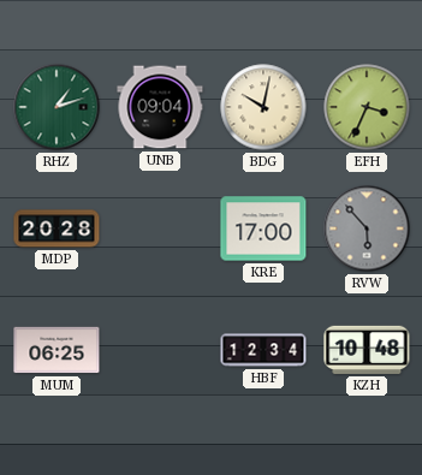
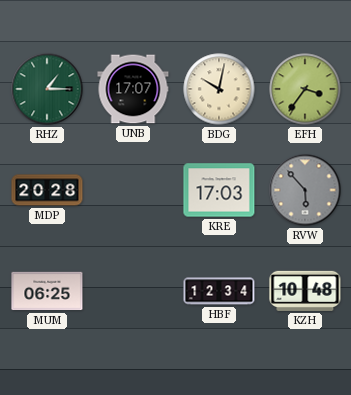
RHZ: 1:12 -> 1:15 (47, 89)
UNB: 09:04 -> 17:07 (133, 89)
EFH: 3:34 -> 3:36 (305, 89)
KRE: 17:00 -> 17:03 (219, 190)
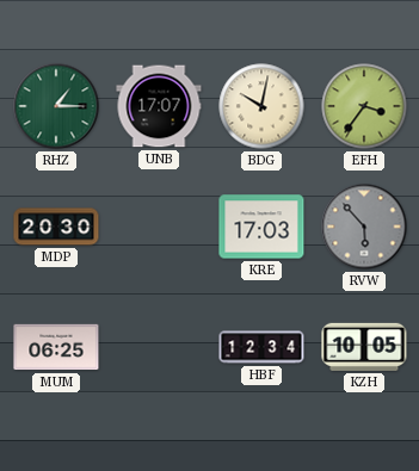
MDP: 20:28 -> 20:30 (56, 227)
KZH: 10:48 -> 10:05 (364, 347)
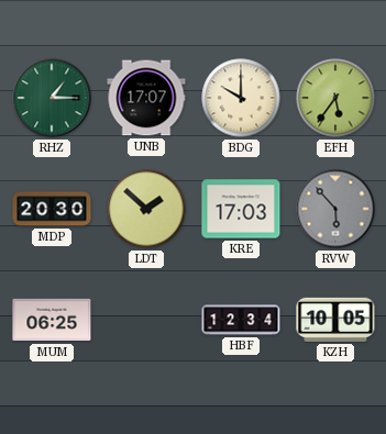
BDG: 10:02 -> 10:00 (241, 98)
EFH: 3:36 -> 5:36 (335, 98)
LDT: none -> 1:52 (146, 209)
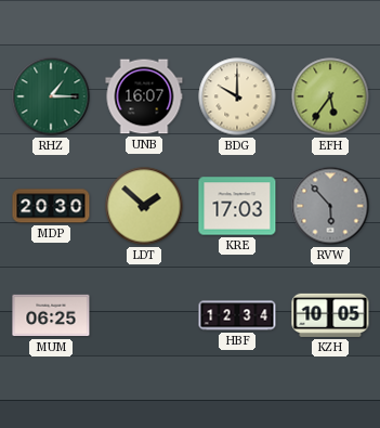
UNB: 17:07 -> 16:07 (144, 96)
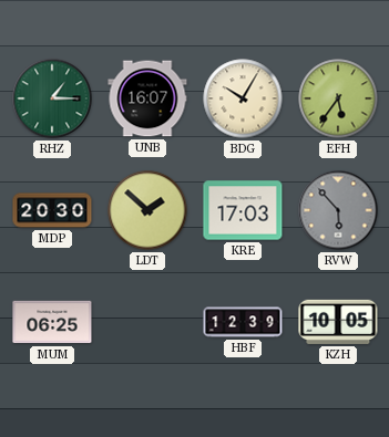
BDG: 10:00 -> 10:05 (243, 98)
HBF: 12:34 -> 12:39 (243, 322)
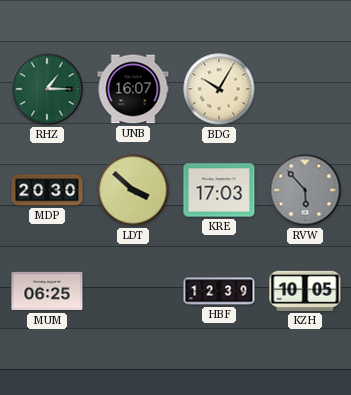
EFH: 5:36 -> none (338, 98)
LDT: 1:52 -> 3:52 (133, 190)
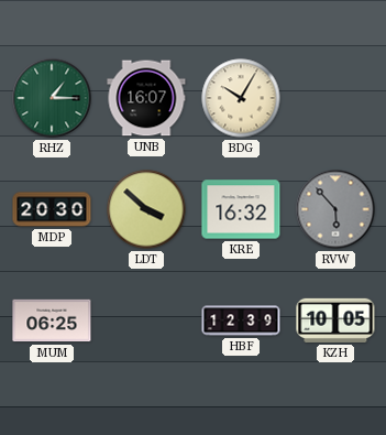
KRE: 17:03 -> 16:32 (241, 209)
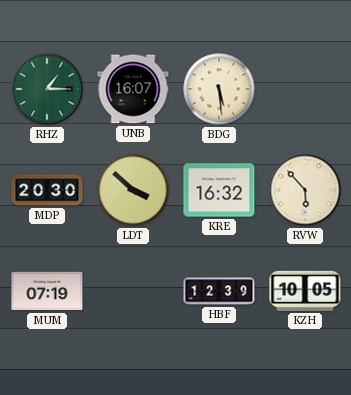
BDG: 10:05 -> 5:29 (219, 89)
RVW dial: grey -> cream (305, 190)
MUM: 06:25 -> 07:19 (47, 291)
